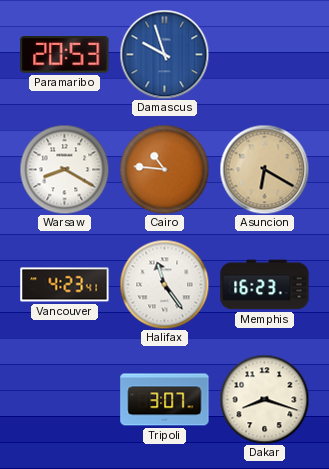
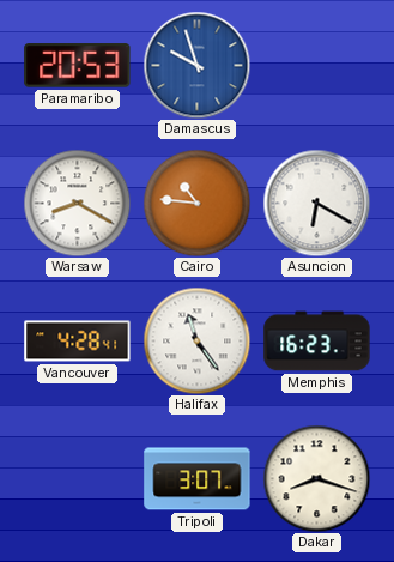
Asuncion dial: champagne -> white (316, 203)
Vancouver: 4:23 -> 4:28 (78, 342)
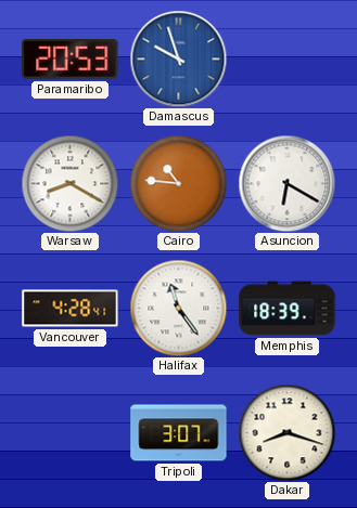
Memphis: 16:23 -> 18:39 (288, 309)
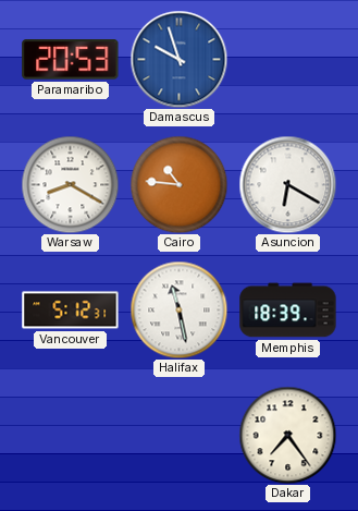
Vancouver: 4:28 -> 5:12 (71, 311)
Halifax: 11:24 -> 11:28 (178, 309)
Tripoli: 3:07 -> none (179, 433)
Dakar: 8:18 -> 7:24 (287, 435)
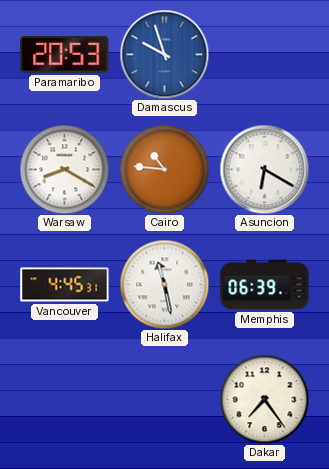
Vancouver: 5:12 -> 4:45 (65, 285)
Memphis: 18:39 -> 06:39 (265, 285)
